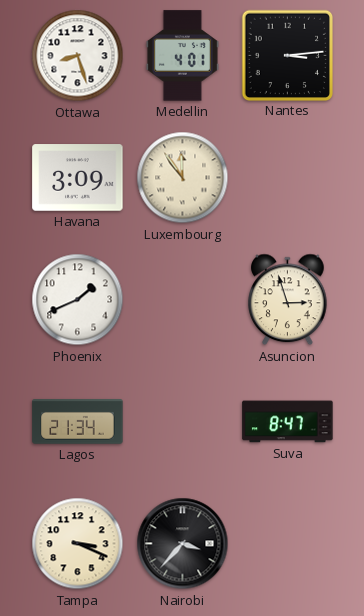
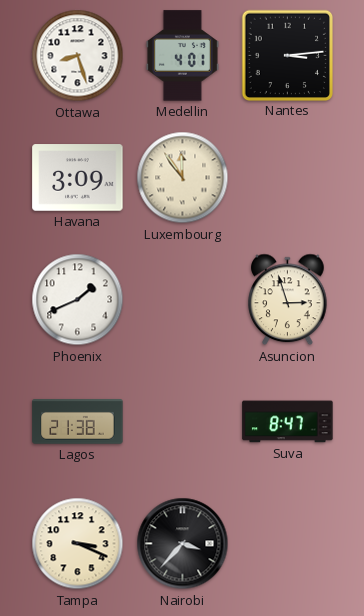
Lagos: 21:34 -> 21:38 (78, 422)
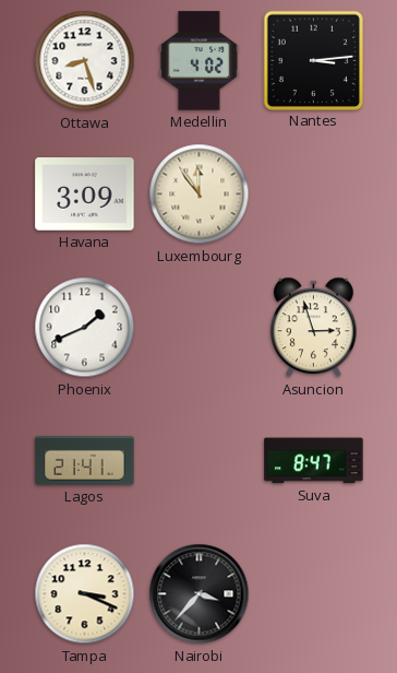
Medellin: 4:01 -> 4:02 (198, 61)
Lagos: 21:38 -> 21:41 (85, 461)
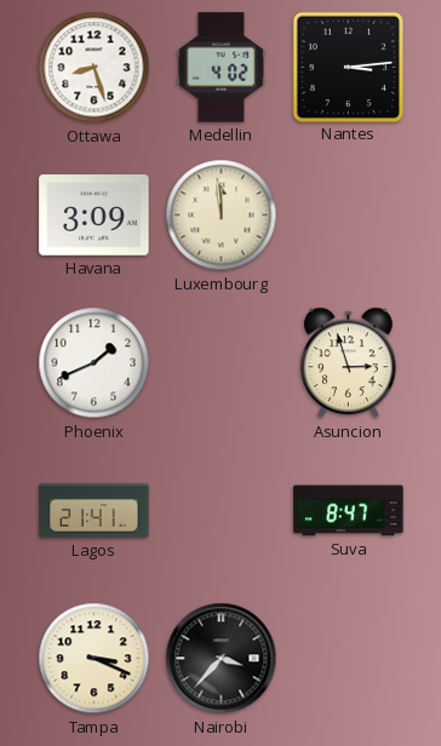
Luxembourg: 11:54 -> 11:59 (222, 216)
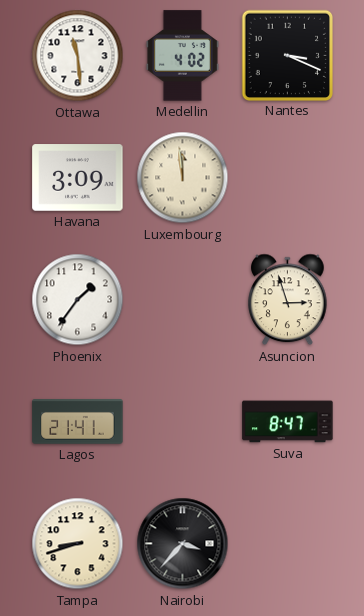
Ottawa: 8:27 -> 11:29 (78, 56)
Nantes: 3:14 -> 3:19 (287, 55)
Phoenix: 1:41 -> 1:36 (78, 300)
Tampa: 3:19 -> 8:42 (78, 544)
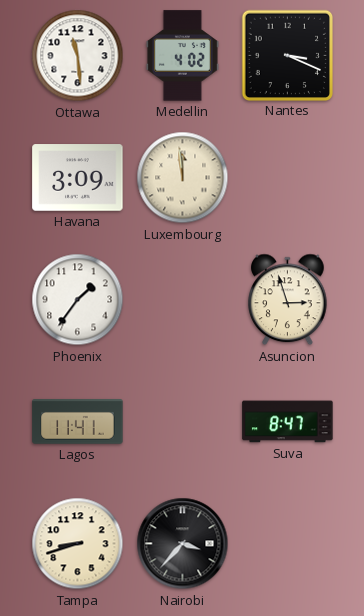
Lagos: 21:41 -> 11:41 (78, 422)
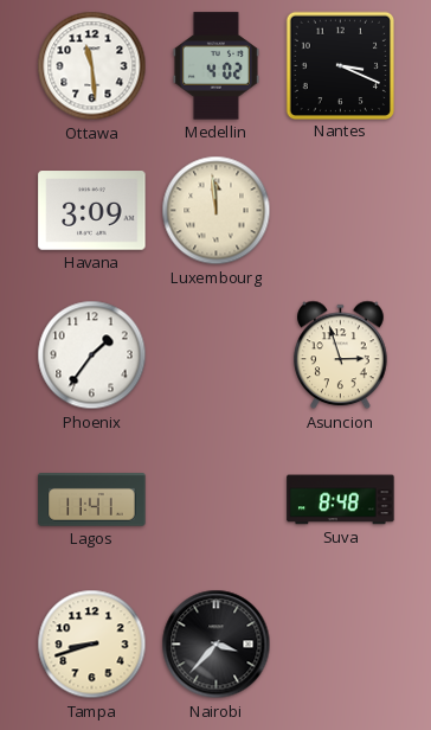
Suva: 8:47 -> 8:48 (341, 500)
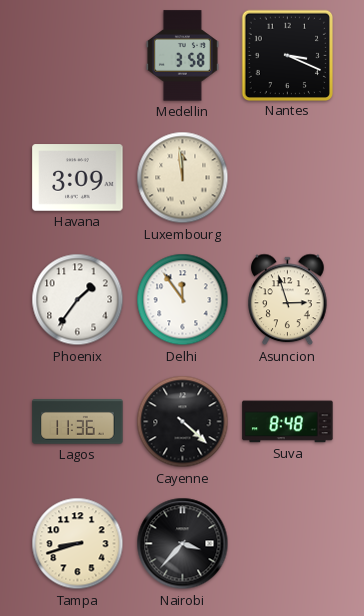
Ottawa: 11:29 -> none (92, 66)
Medellin: 4:02 -> 3:58 (182, 56)
Delhi: none -> 11:54 (183, 300)
Lagos: 11:41 -> 11:36 (78, 422)
Cayenne: none -> 4:22 (183, 422)
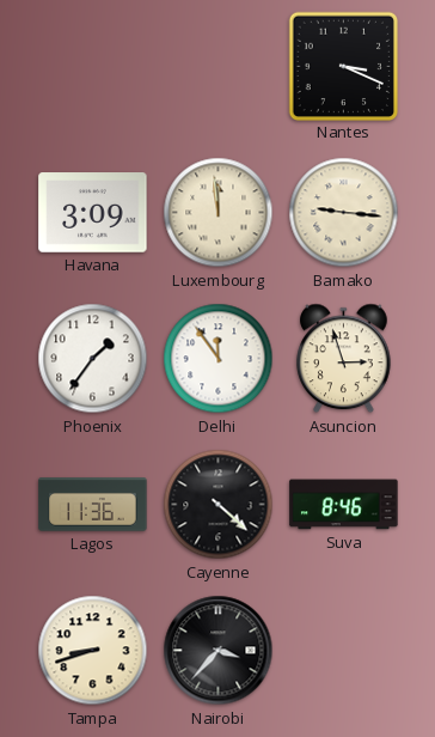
Medellin: 3:58 -> none (182, 56)
Bamako: none -> 9:16 (344, 213)
Suva: 8:48 -> 8:46 (344, 505)
